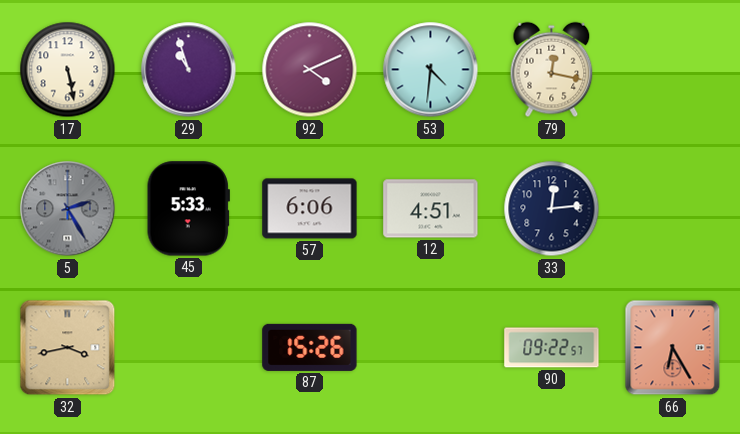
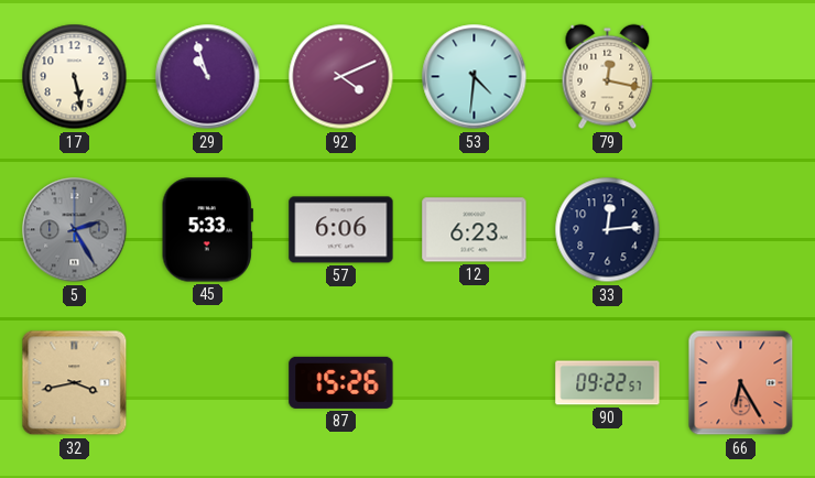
12: 4:51 -> 6:23 (475, 230)
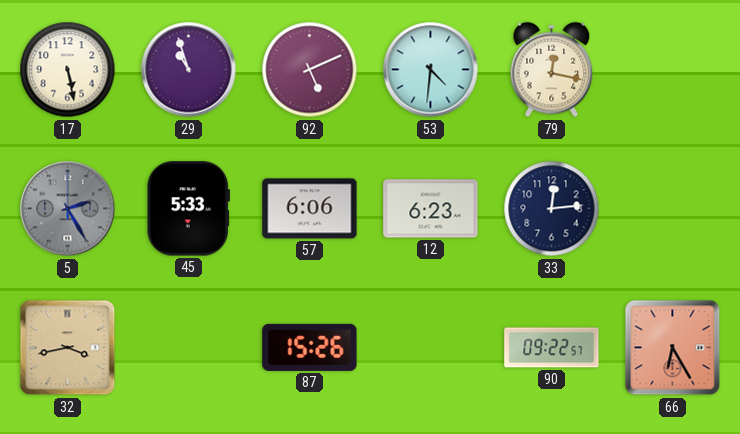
92: 4:11 -> 5:11 (310, 70)
